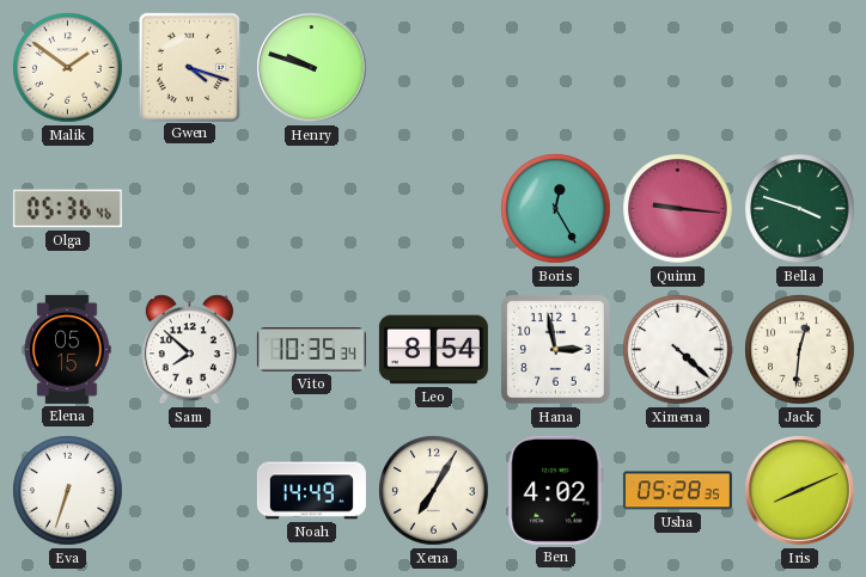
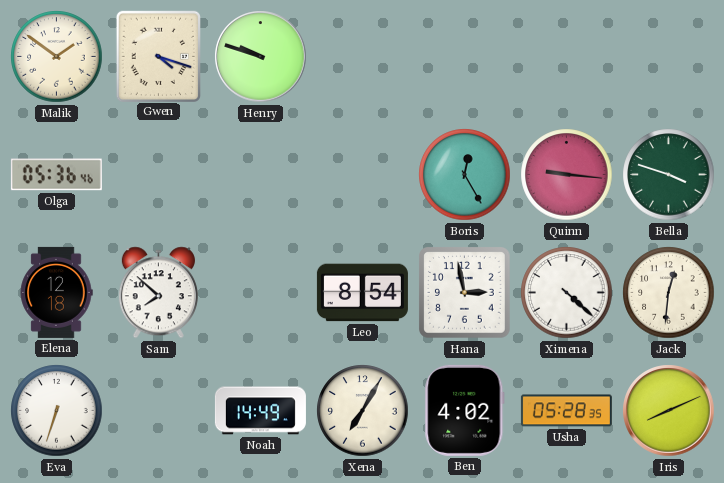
Elena: 05:15 -> 12:18 (56, 292)
Vito: 10:35 -> none (311, 350)
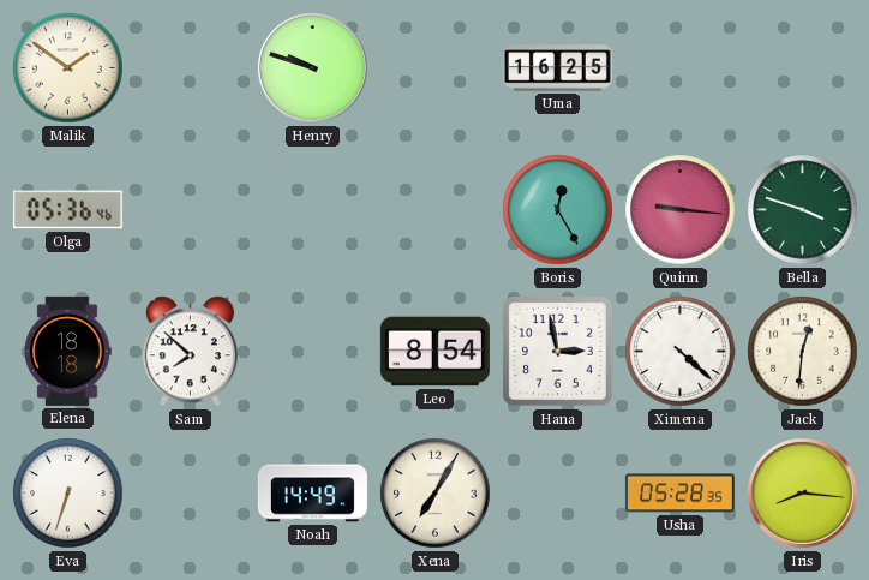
Gwen: 4:18 -> none (158, 56)
Uma: none -> 16:25 (557, 68)
Elena: 12:18 -> 18:18 (67, 351)
Ben: 4:02 -> none (465, 410)
Iris: 8:11 -> 8:16 (803, 494)
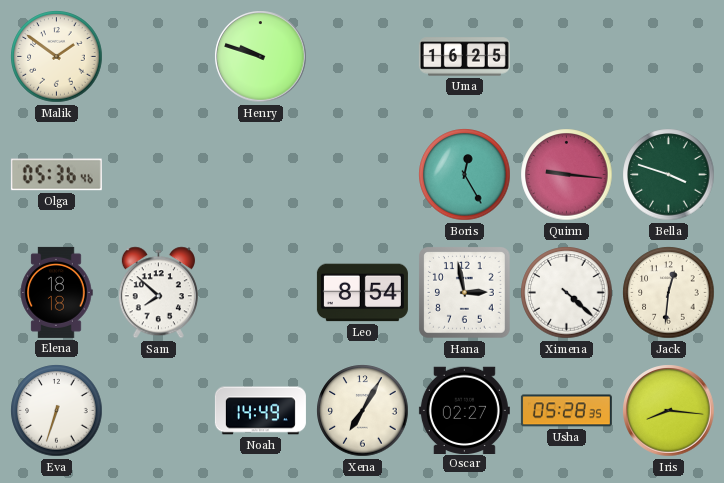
Oscar: none -> 02:27 (464, 410)
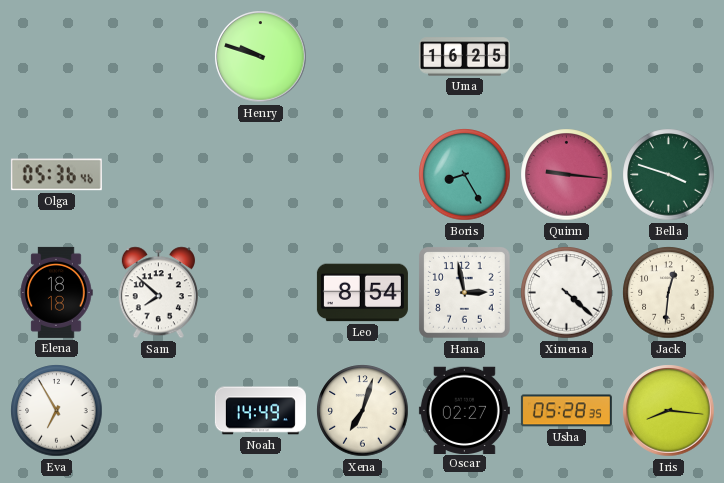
Malik: 1:51 -> none (57, 57)
Boris: 12:25 -> 8:25 (465, 175)
Eva: 6:33 -> 6:55 (57, 411)
Xena: 7:05 -> 7:03 (363, 411)
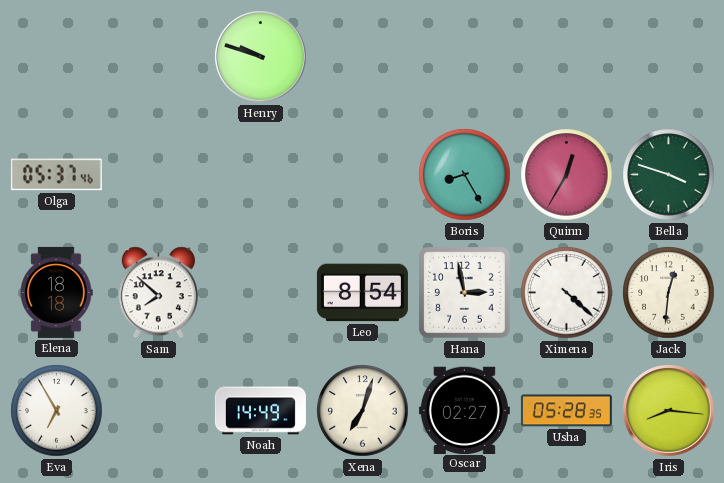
Uma: 16:25 -> none (464, 57)
Olga: 05:36 -> 05:37 (56, 175)
Quinn: 9:16 -> 12:35 (567, 175)
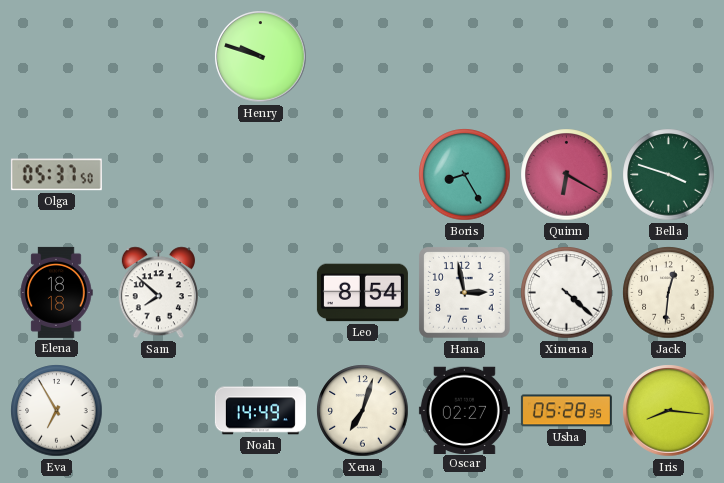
Olga: 05:37:46 -> 05:37:50 (56, 175)
Quinn: 12:35 -> 6:20 (567, 175)
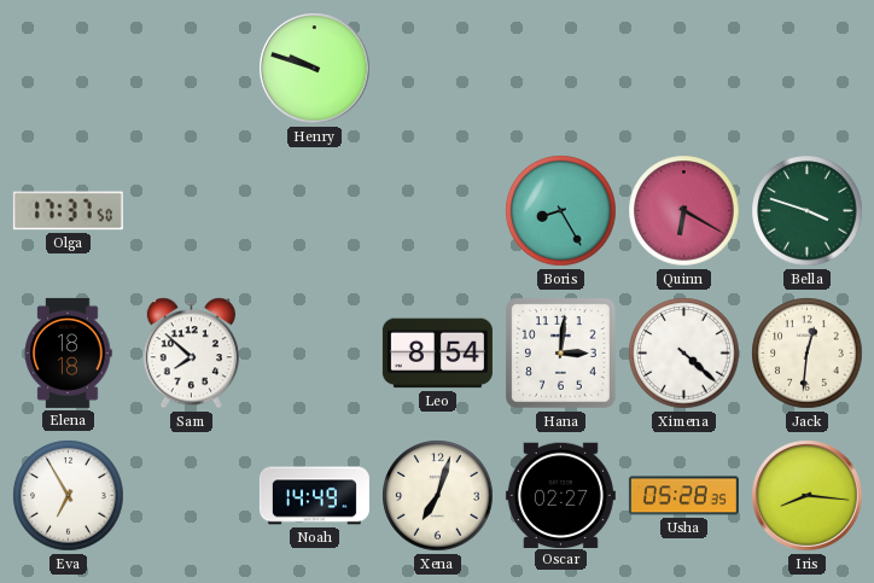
Olga: 05:37 -> 17:37 (68, 211)
Hana: 2:58 -> 3:01 (561, 354)
